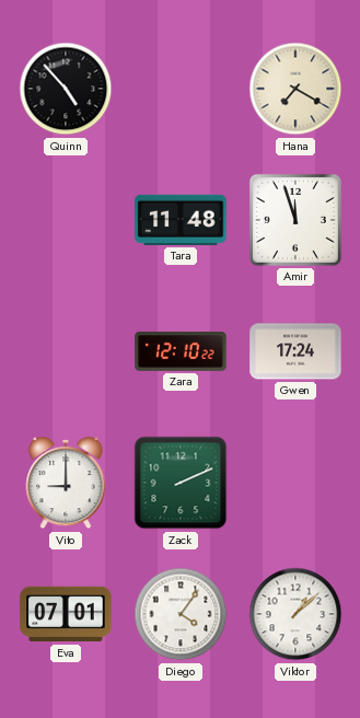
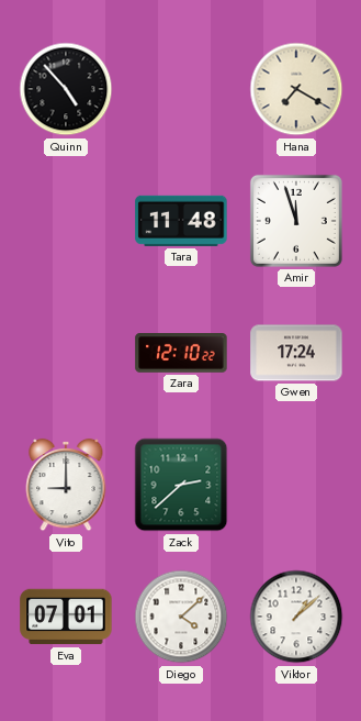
Zack: 2:11 -> 2:38 (181, 485)
Diego: 4:06 -> 4:08 (181, 617)
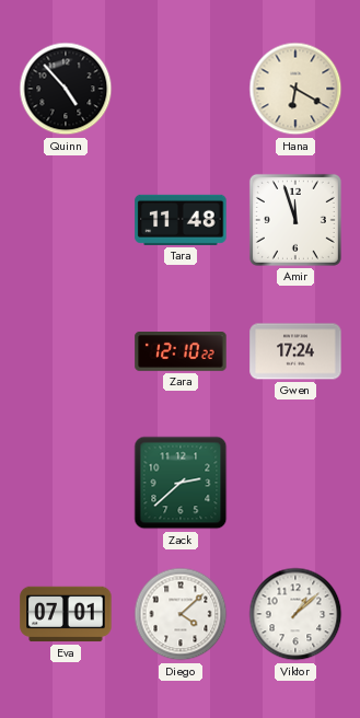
Hana: 7:20 -> 6:20 (295, 89)
Vito: 9:00 -> none (66, 485)
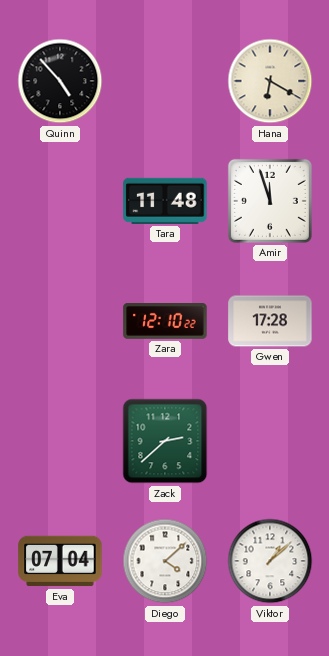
Gwen: 17:24 -> 17:28 (270, 321)
Eva: 07:01 -> 07:04 (60, 561)
